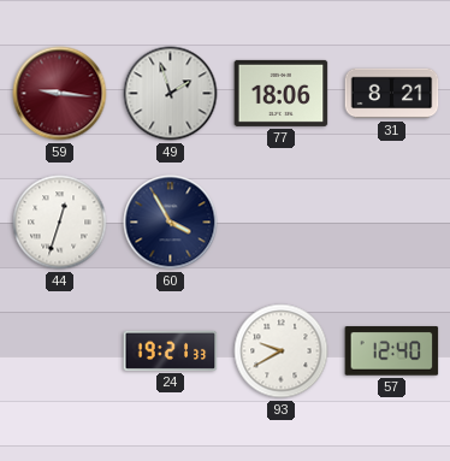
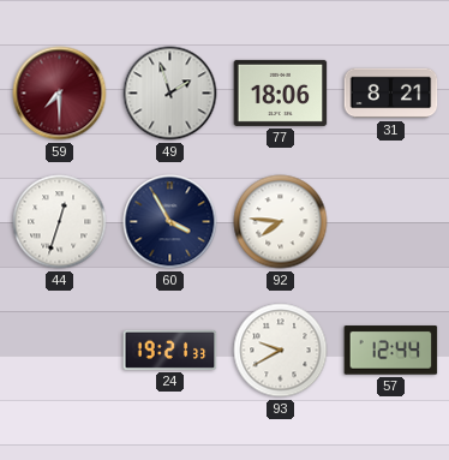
59: 9:16 -> 7:30 (60, 94)
92: none -> 7:46 (281, 222)
57: 12:40 -> 12:44 (391, 351)
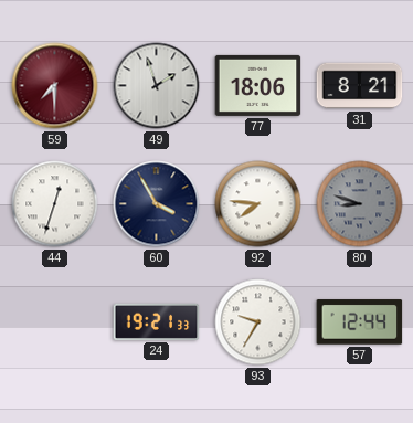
80: none -> 8:48 (360, 204)
93: 9:40 -> 9:35 (258, 322)
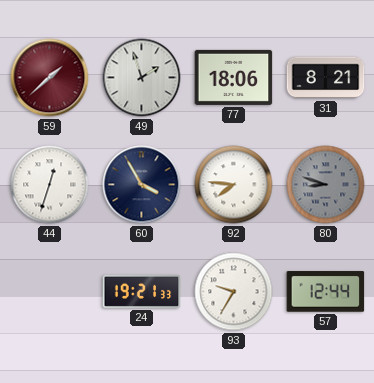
59: 7:30 -> 1:38 (50, 78)
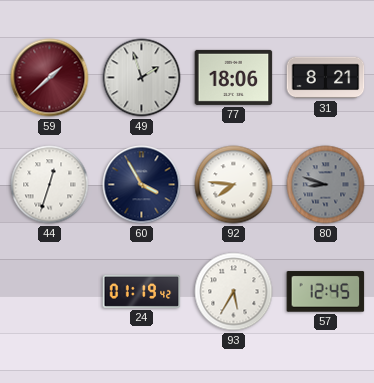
24: 19:21 -> 01:19 (142, 291)
93: 9:35 -> 5:35 (234, 292)
57: 12:44 -> 12:45 (326, 292)
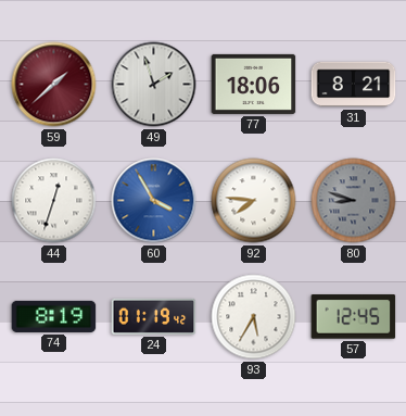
60 dial: navy -> blue (154, 201)
74: none -> 8:19 (54, 316)
